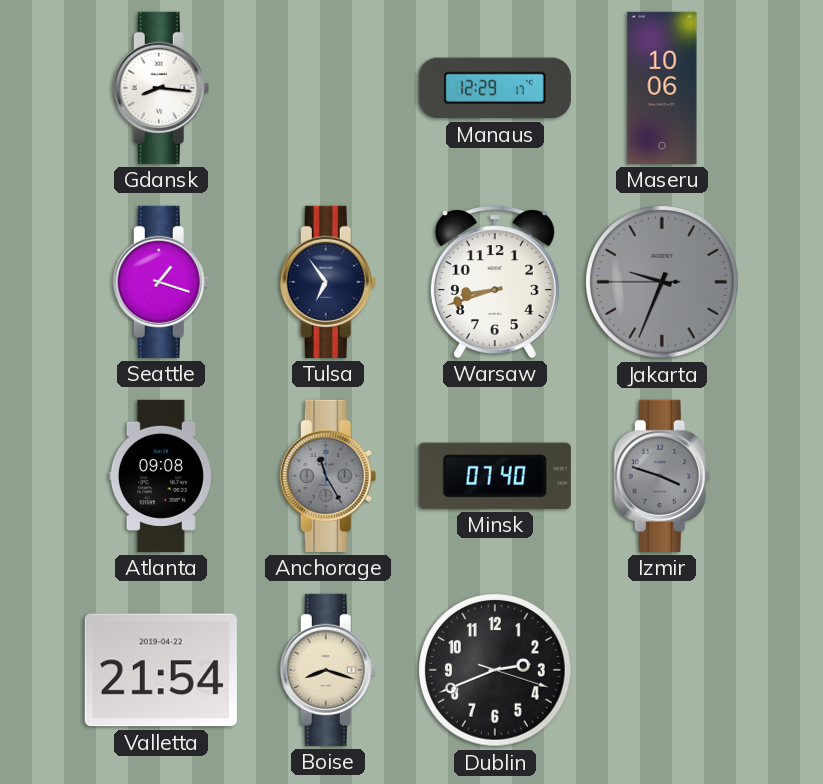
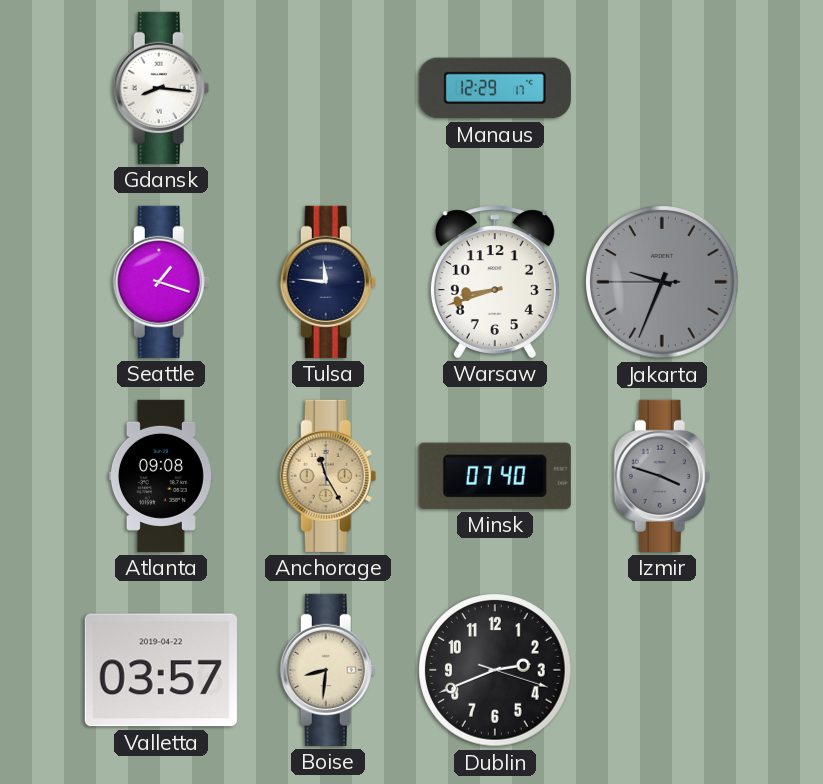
Maseru: 10:06 -> none (662, 88)
Tulsa: 6:54 -> 11:46 (328, 282)
Anchorage dial: grey -> champagne (328, 476)
Valletta: 21:54 -> 03:57 (161, 670)
Boise: 8:18 -> 8:31 (328, 670)
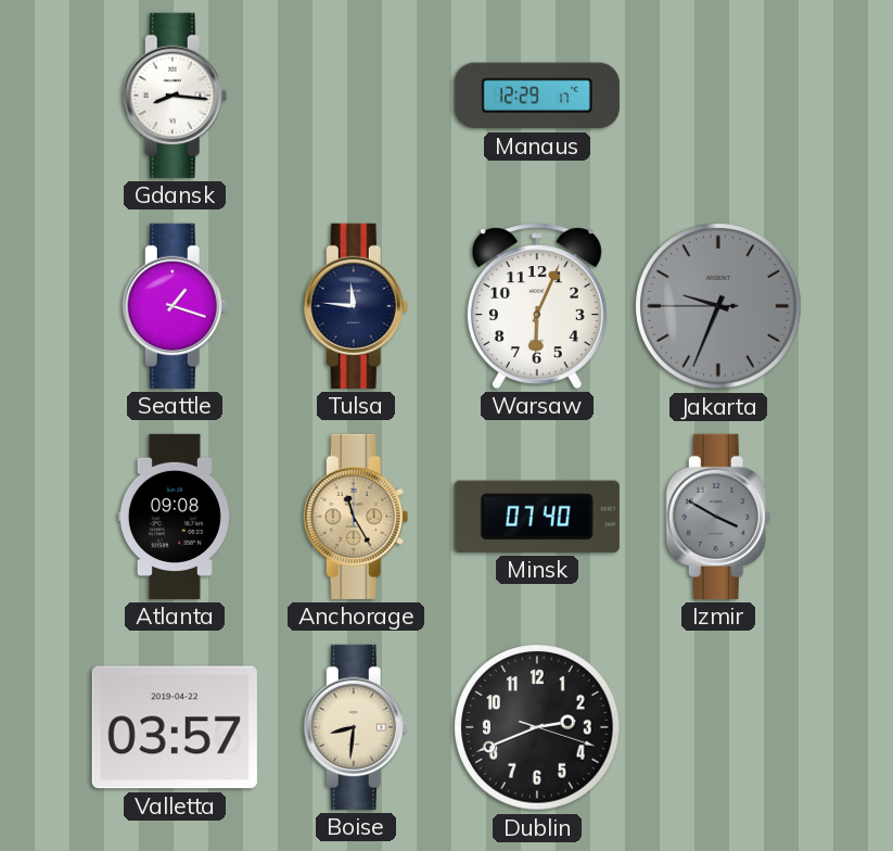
Warsaw: 8:42 -> 6:04 (537, 306)
Izmir: 3:48 -> 3:50 (718, 517)
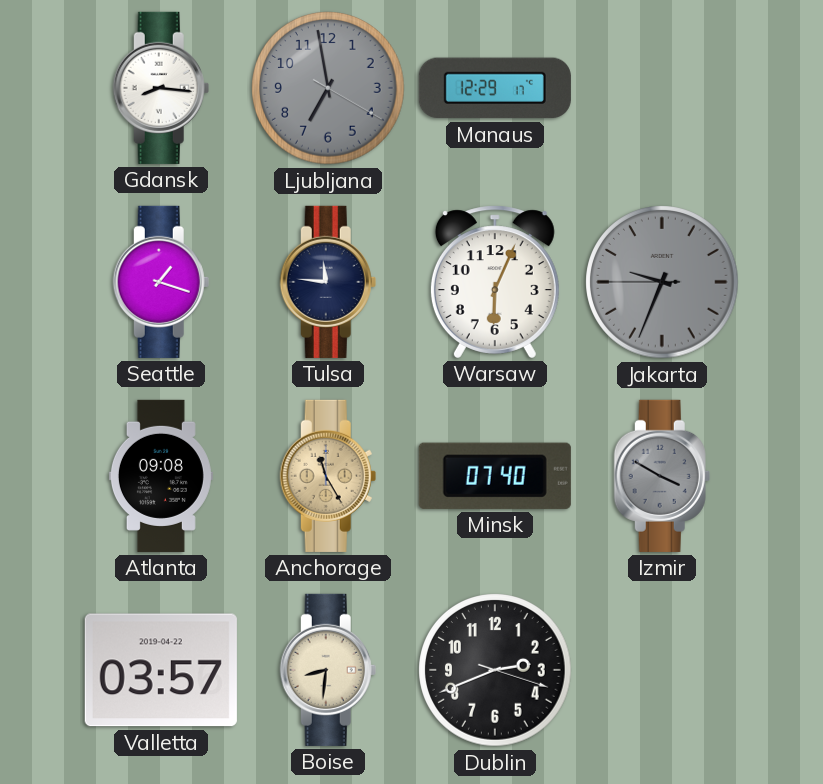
Ljubljana: none -> 6:58 (328, 88)
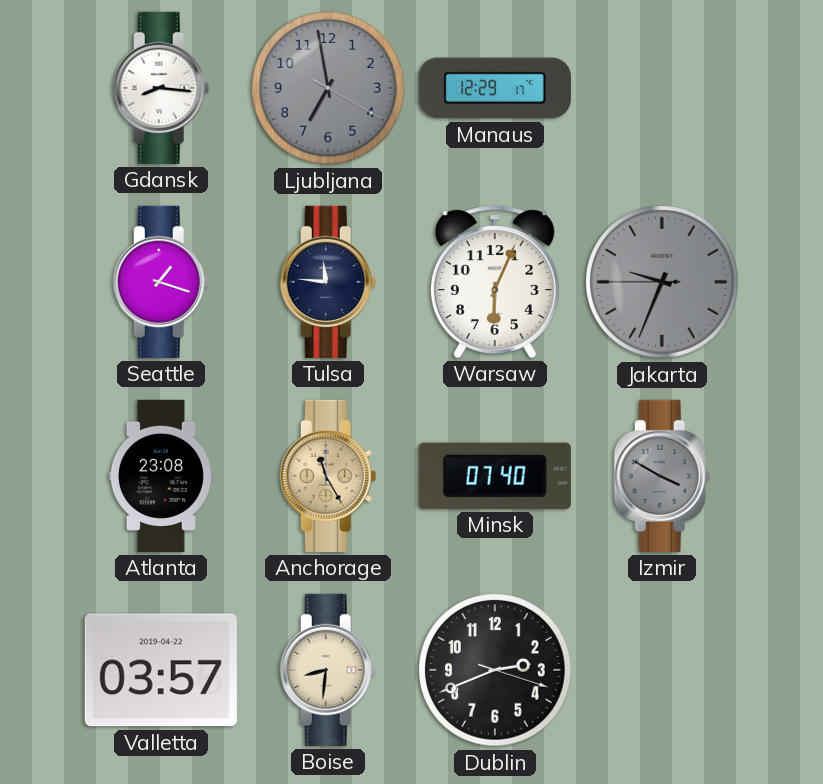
Atlanta: 09:08 -> 23:08 (161, 476)
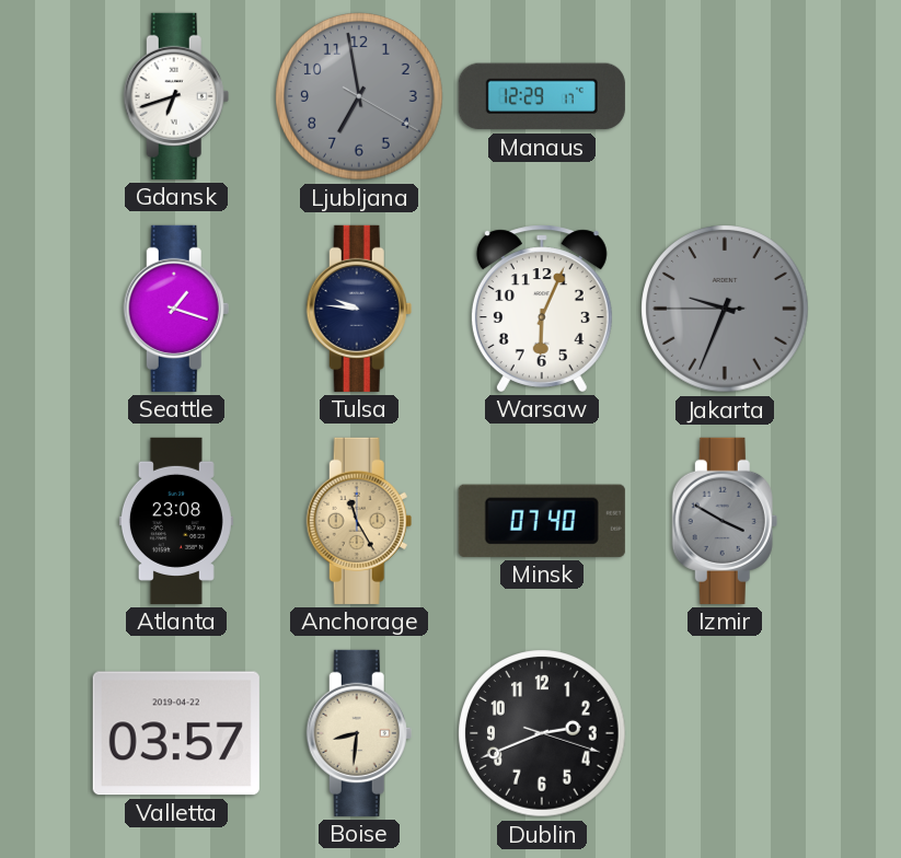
Gdansk: 8:16 -> 6:42 (176, 96)
Tulsa: 11:46 -> 9:46 (359, 309)
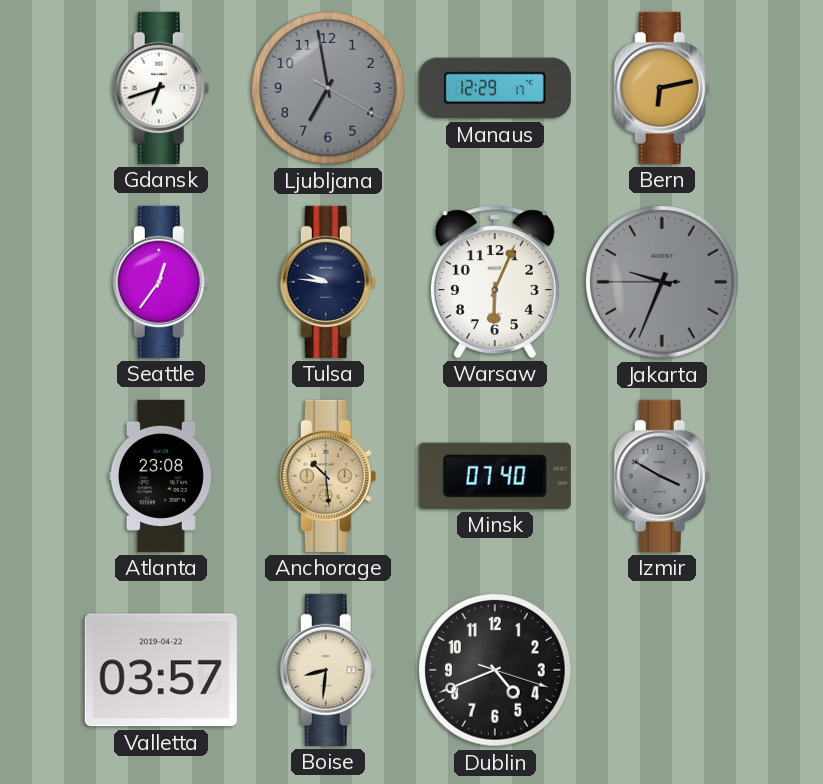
Bern: none -> 6:13 (662, 88)
Seattle: 1:18 -> 12:36 (161, 282)
Anchorage: 11:25 -> 10:29 (328, 476)
Dublin: 2:41 -> 4:41 (495, 670)
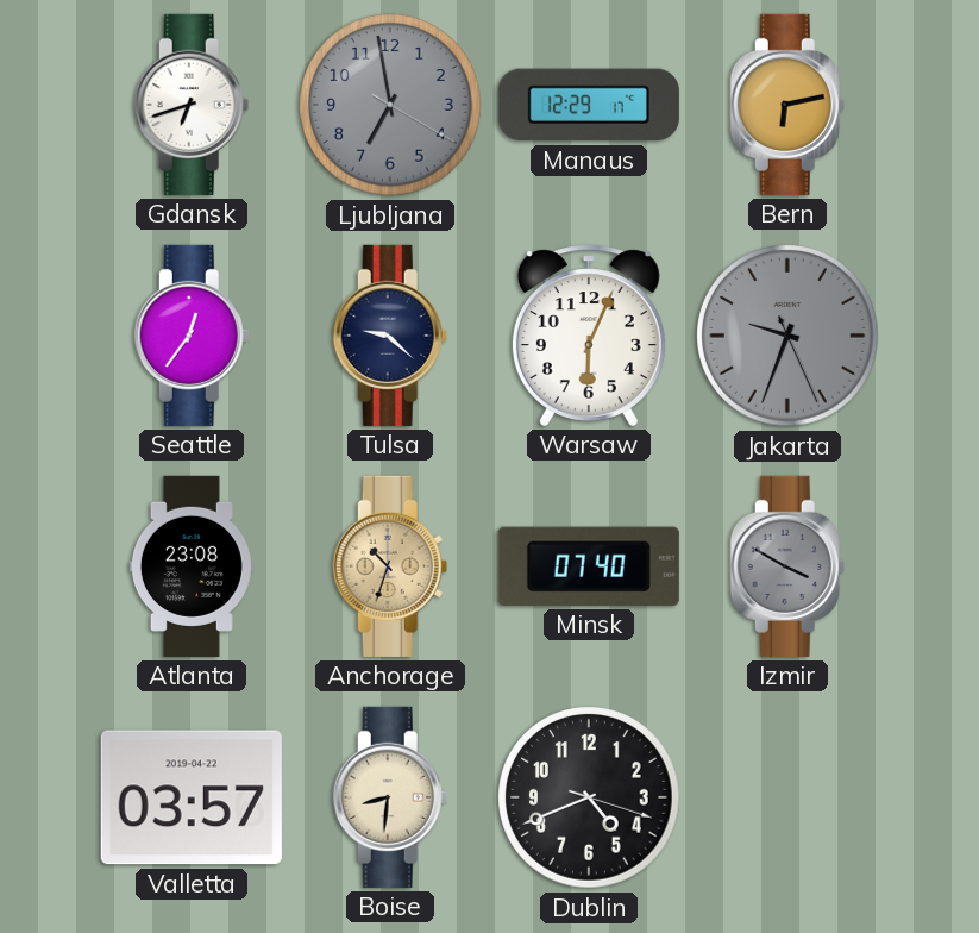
Tulsa: 9:46 -> 9:22 (390, 336)
Jakarta: 9:33:45 -> 9:33:26 (787, 336)
Anchorage: 10:29 -> 10:33 (390, 566)
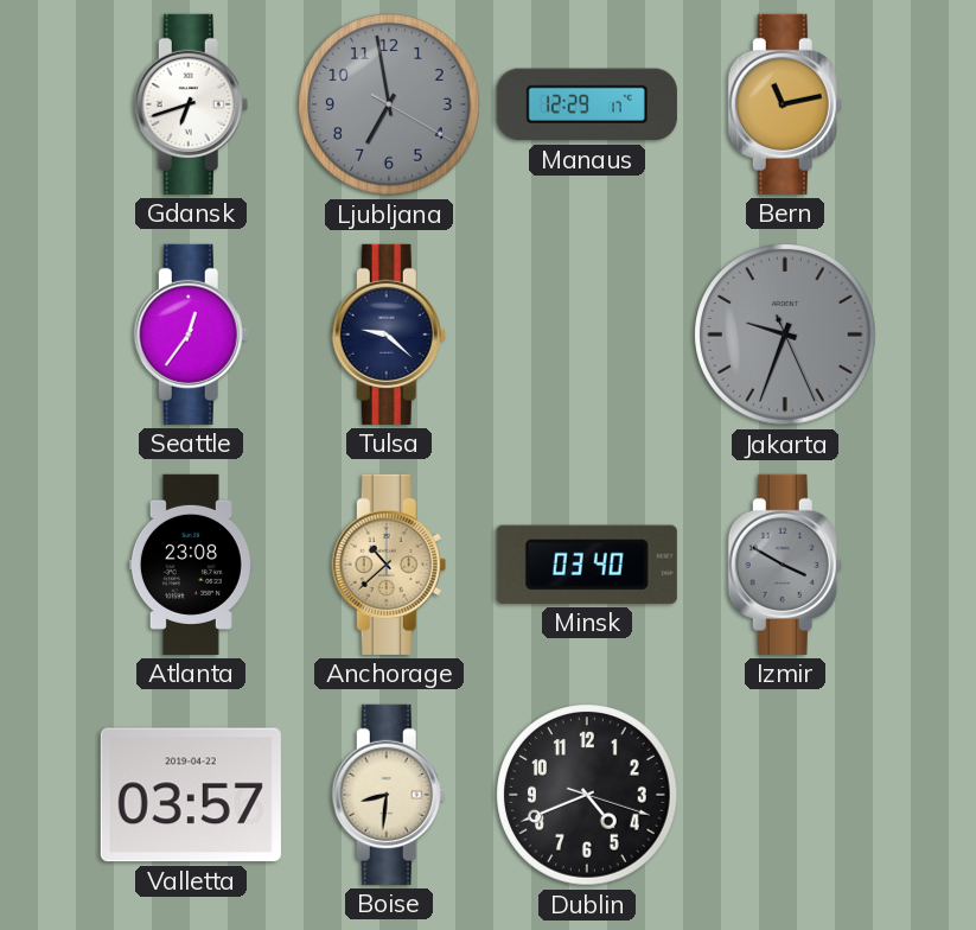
Bern: 6:13 -> 11:13 (785, 104)
Warsaw: 6:04 -> none (589, 336)
Anchorage: 10:33 -> 10:38 (389, 565)
Minsk: 07:40 -> 03:40 (587, 565)
